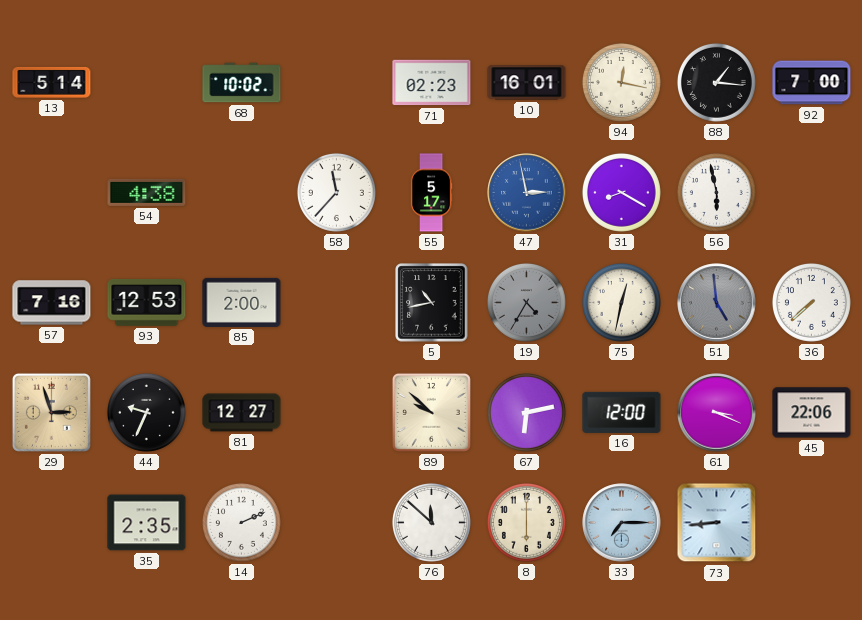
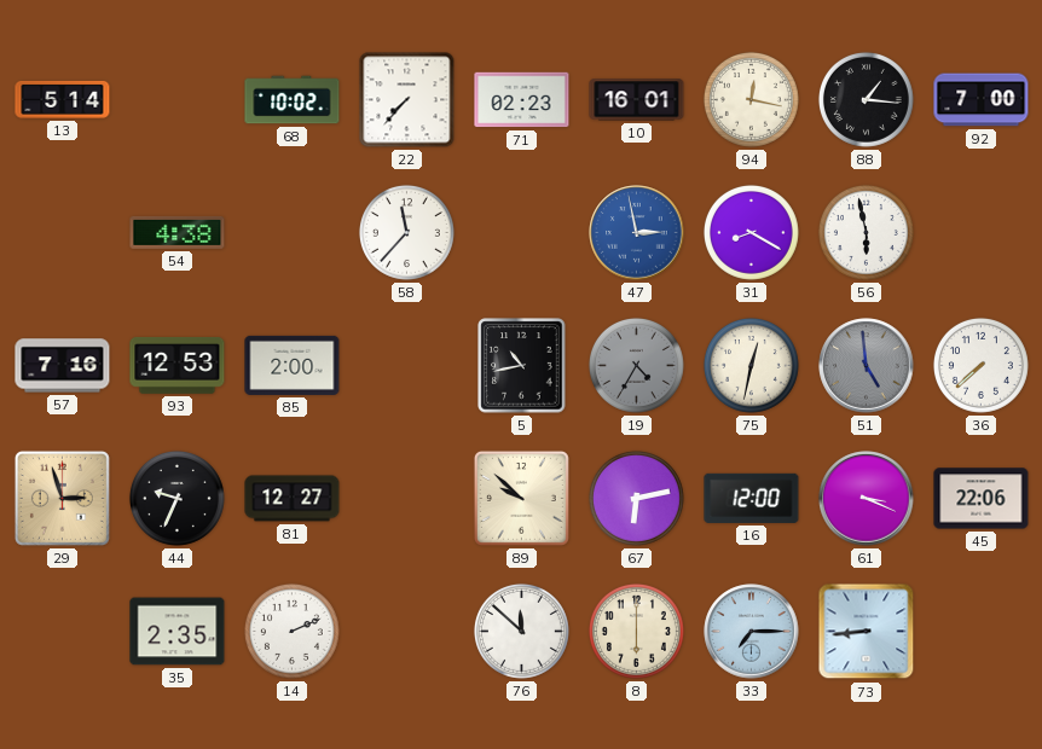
22: none -> 7:37 (407, 100)
55: 5:17 -> none (431, 193)
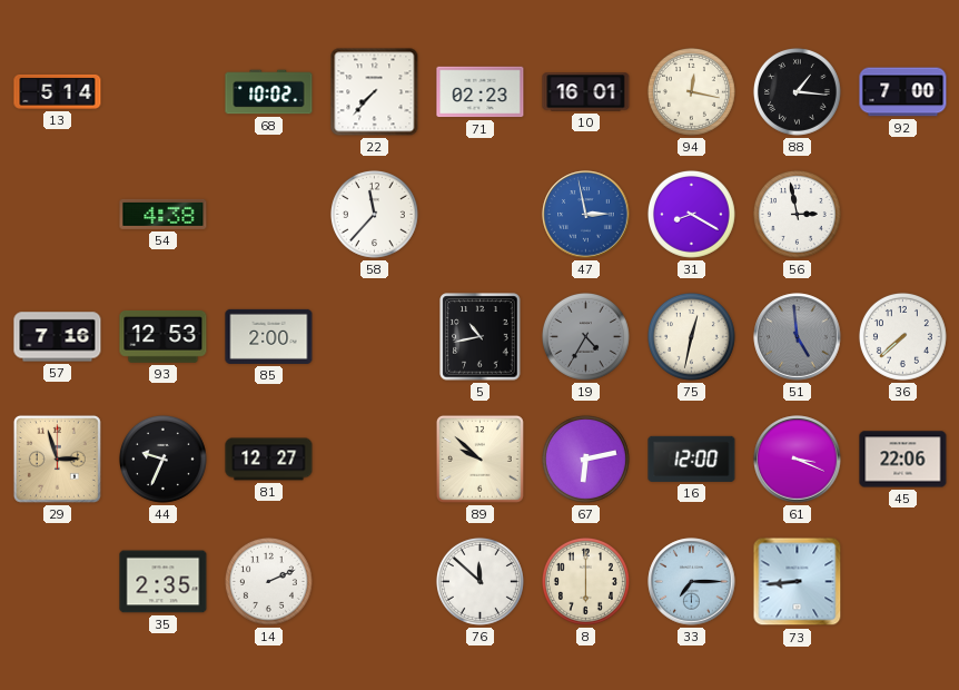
56: 5:58 -> 2:58 (797, 214)
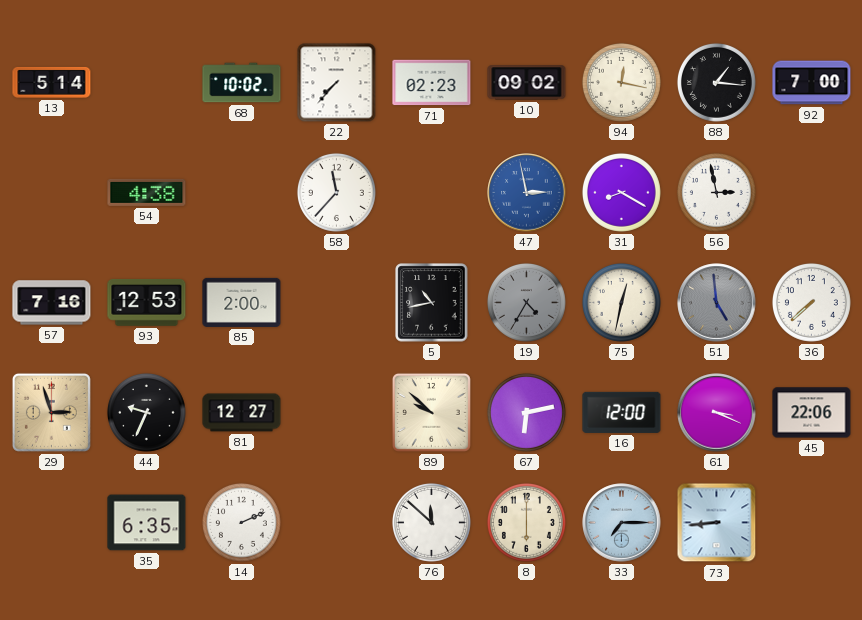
10: 16:01 -> 09:02 (527, 83)
35: 2:35 -> 6:35 (147, 523)
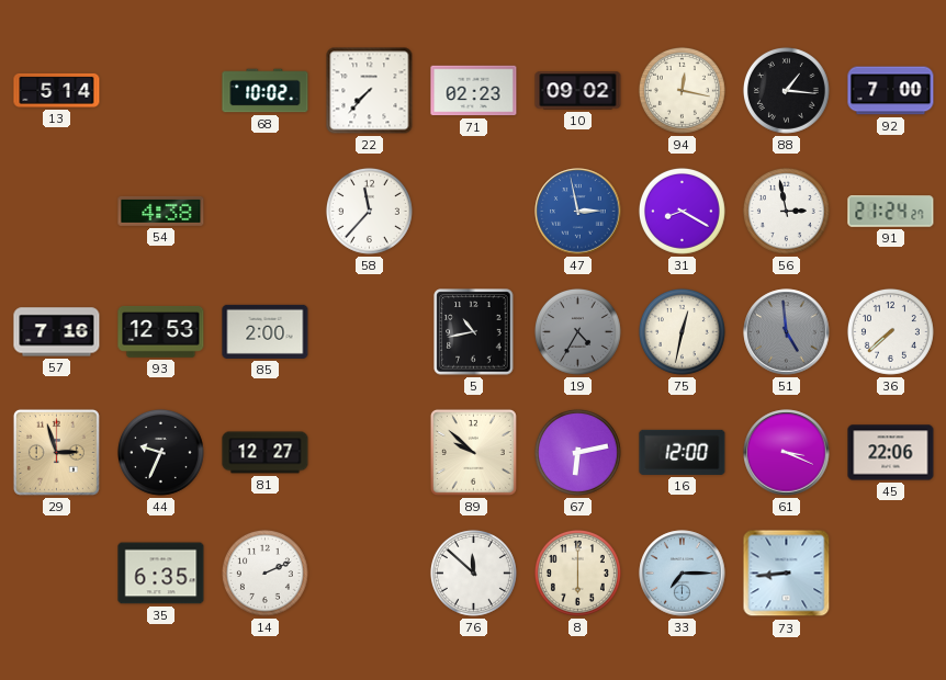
91: none -> 21:24 (891, 212)
